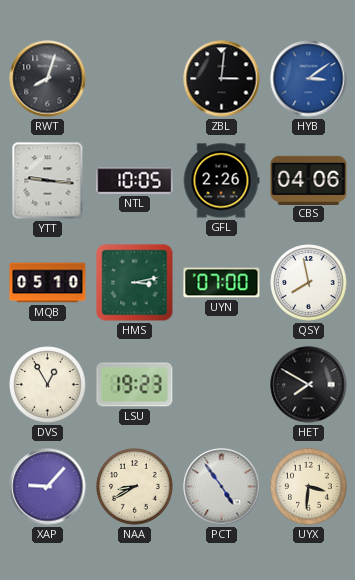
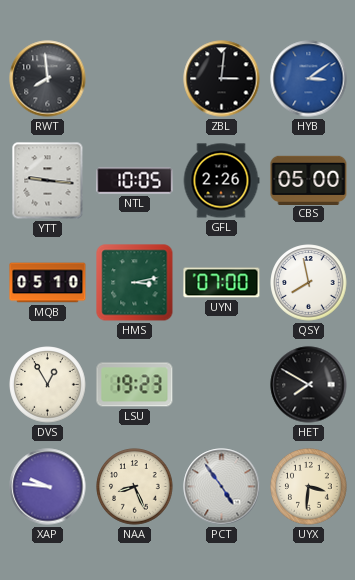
RWT: 8:03 -> 7:59 (48, 79)
CBS: 04:06 -> 05:00 (309, 180)
XAP: 9:07 -> 9:46 (48, 487)
NAA: 8:40 -> 8:26 (135, 487)
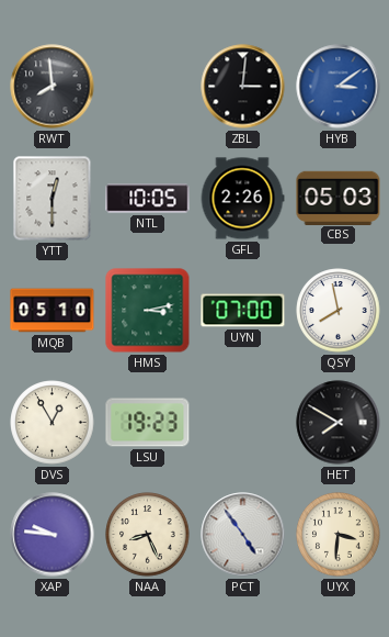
YTT: 9:16 -> 12:30 (53, 199)
CBS: 05:00 -> 05:03 (339, 198)
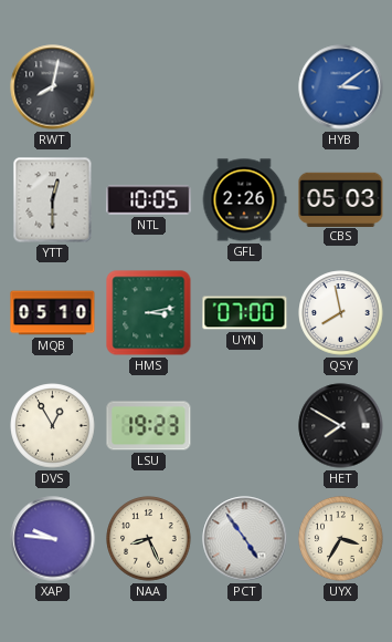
RWT: 7:59 -> 8:02 (53, 87)
ZBL: 3:01 -> none (243, 87)
UYX: 3:31 -> 3:35 (341, 539)
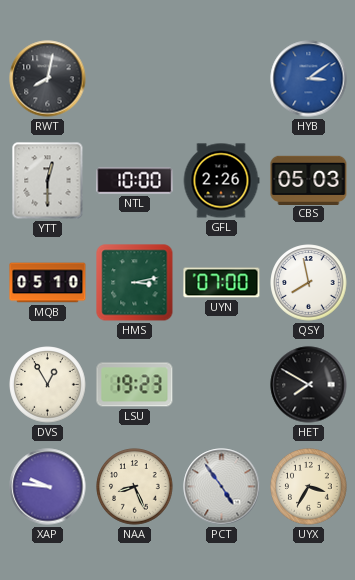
NTL: 10:05 -> 10:00 (135, 181)
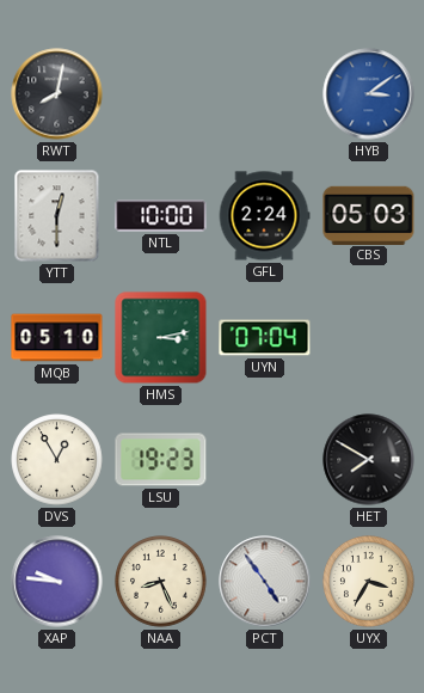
GFL: 2:26 -> 2:24 (264, 216)
UYN: 07:00 -> 07:04 (265, 338)
QSY: 7:58 -> none (309, 283)
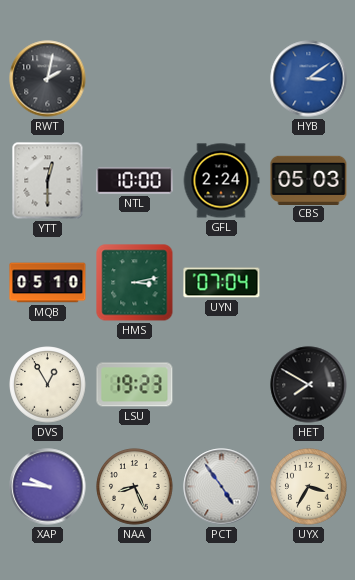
RWT: 8:02 -> 2:02 (48, 79)
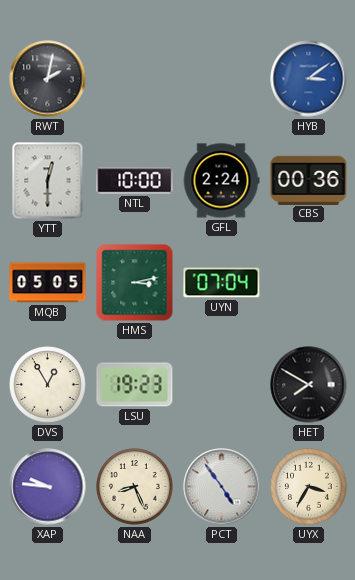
CBS: 05:03 -> 00:36 (309, 180)
MQB: 05:10 -> 05:05 (48, 283)
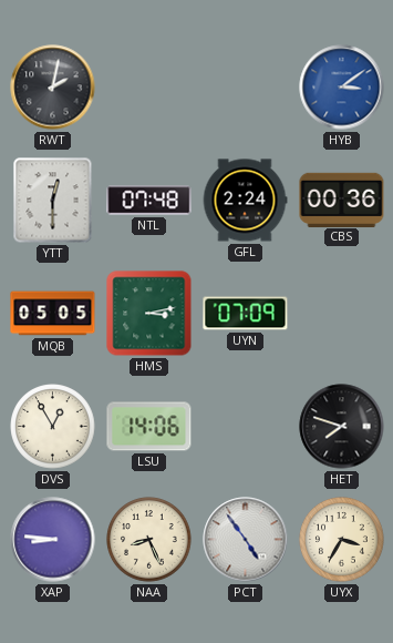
NTL: 10:00 -> 07:48 (149, 201)
UYN: 07:04 -> 07:09 (246, 314)
LSU: 19:23 -> 14:06 (149, 427)
HET: 7:50 -> 7:48 (342, 427)
XAP: 9:46 -> 8:46 (53, 540)
